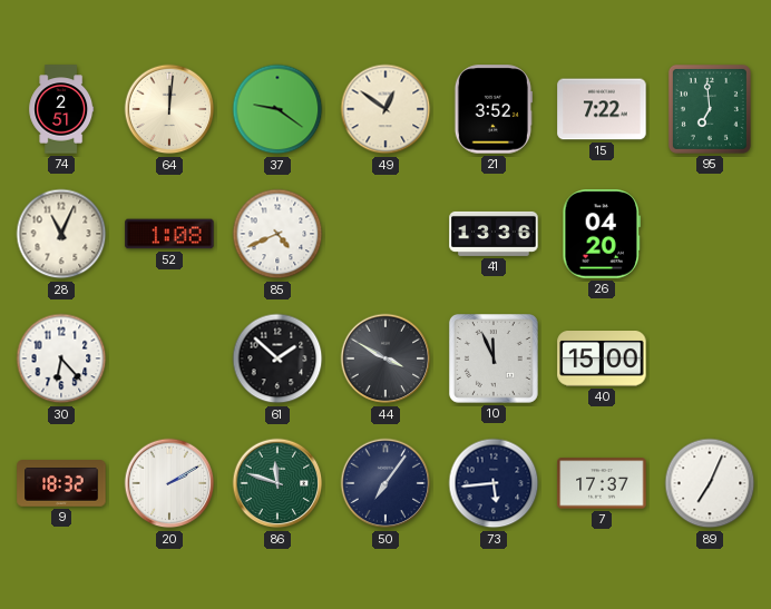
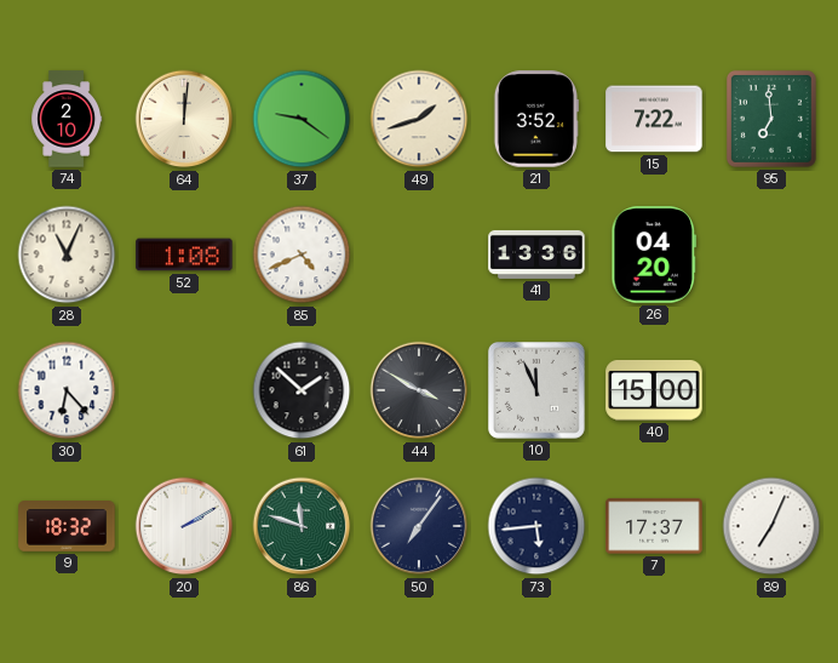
74: 2:51 -> 2:10 (67, 119)
49: 12:51 -> 1:42 (419, 119)
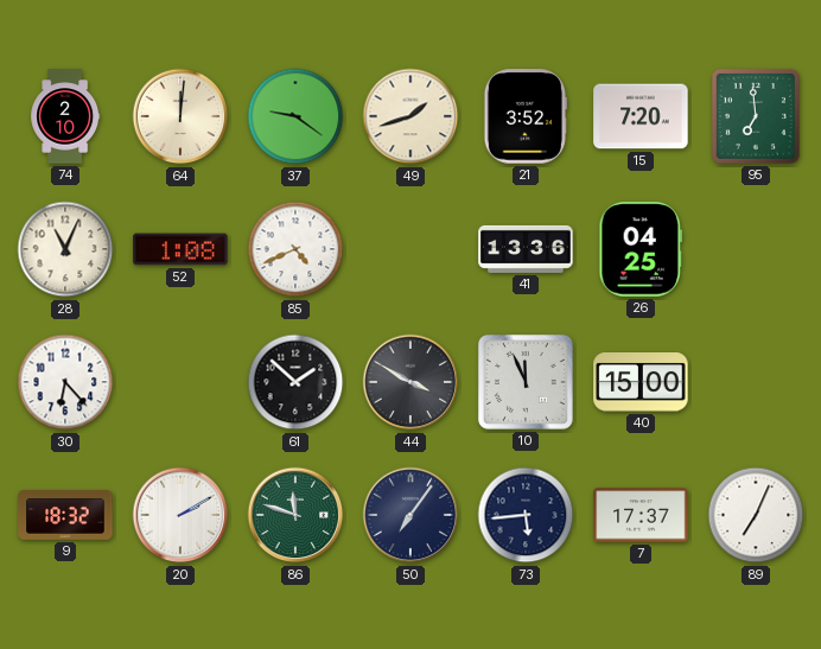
15: 7:22 -> 7:20 (641, 116)
26: 04:20 -> 04:25 (641, 249)
